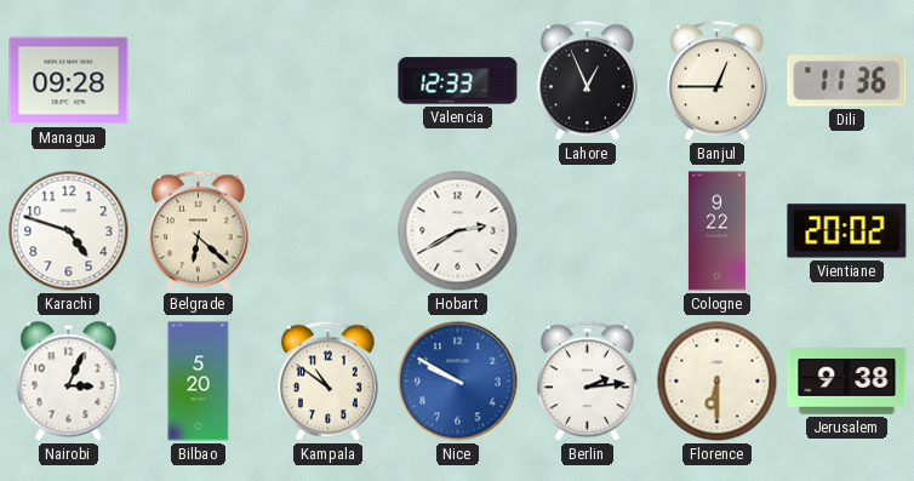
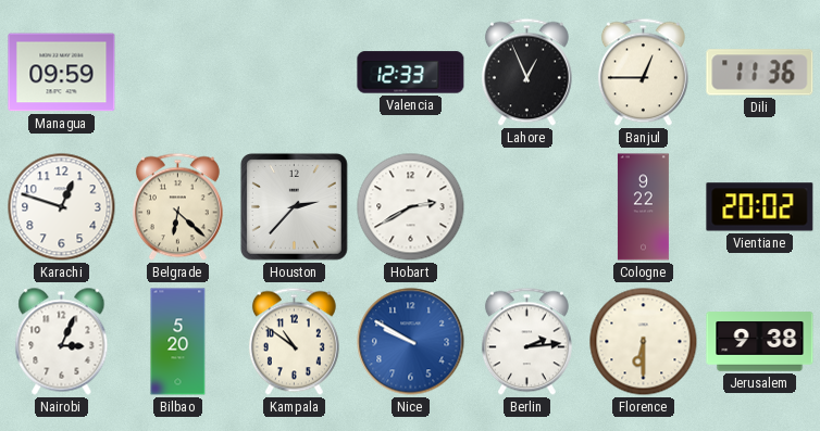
Managua: 09:28 -> 09:59 (62, 73)
Karachi: 4:48 -> 12:48 (62, 207)
Houston: none -> 2:37 (295, 207)
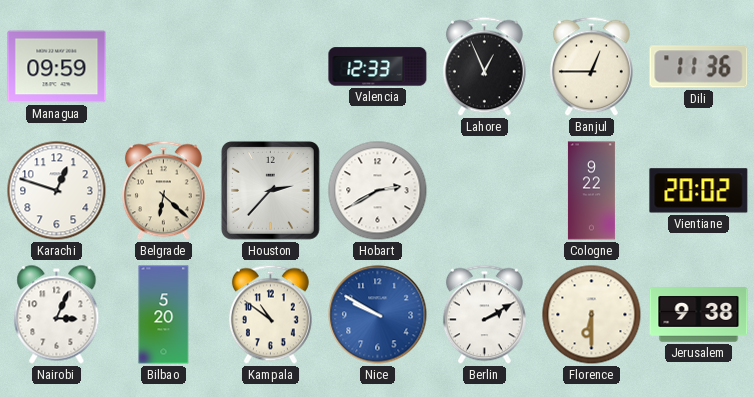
Berlin: 2:14 -> 2:10 (484, 315)
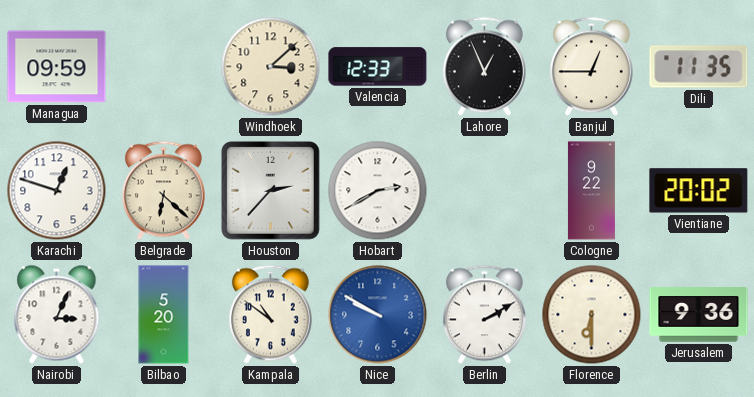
Windhoek: none -> 3:08 (271, 67)
Dili: 11:36 -> 11:35 (699, 67)
Jerusalem: 9:38 -> 9:36 (699, 315)
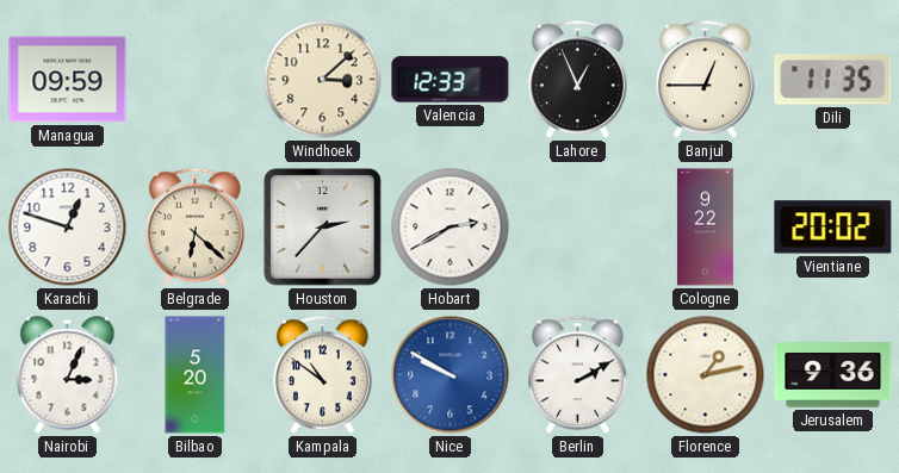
Florence: 6:30 -> 1:13 (706, 375)
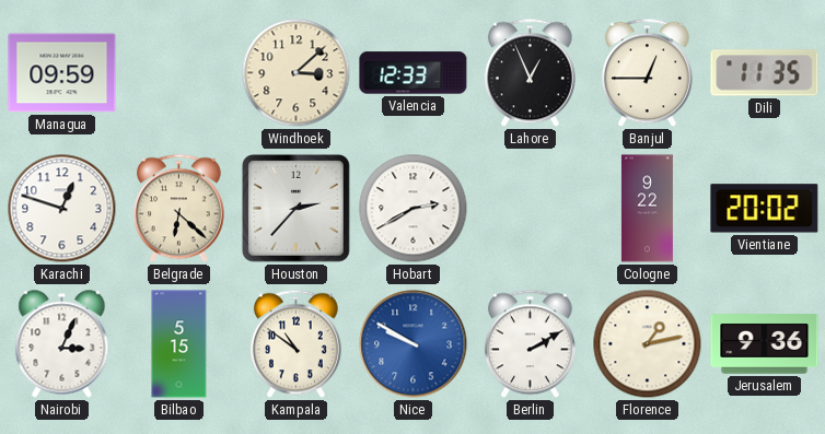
Bilbao: 5:20 -> 5:15 (179, 344)
